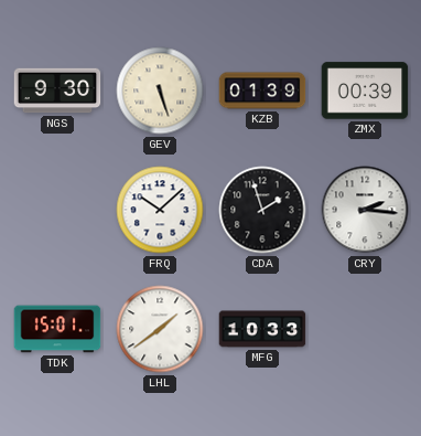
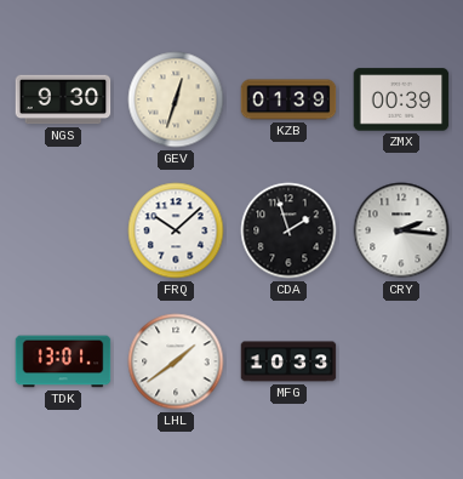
GEV: 5:27 -> 12:33 (176, 99)
TDK: 15:01 -> 13:01 (63, 361)
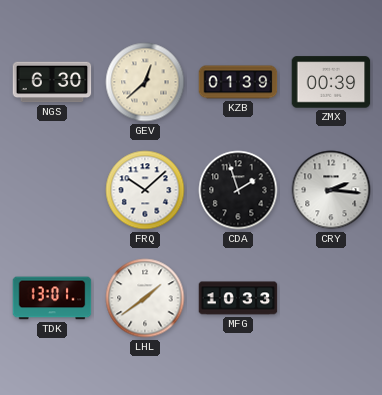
NGS: 9:30 -> 6:30 (52, 82)
GEV: 12:33 -> 12:38 (145, 82)
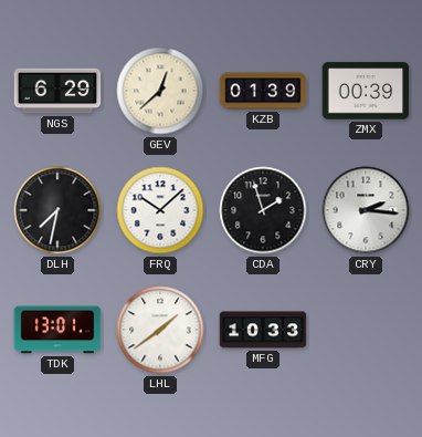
NGS: 6:30 -> 6:29 (57, 91)
DLH: none -> 7:32 (57, 210)
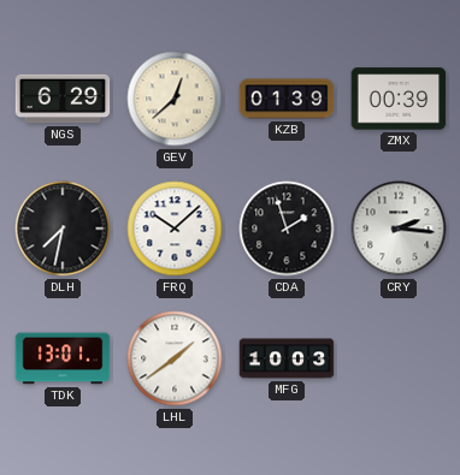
MFG: 10:33 -> 10:03 (287, 358)
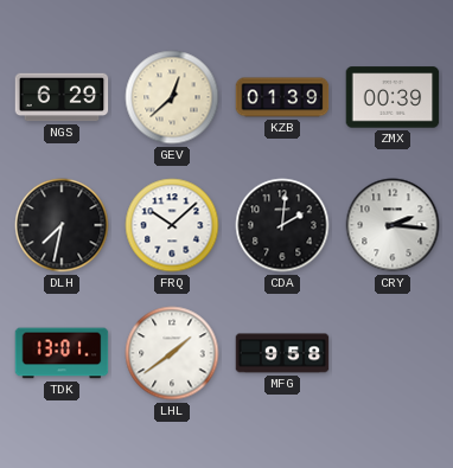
CDA: 1:57 -> 2:01 (282, 225)
MFG: 10:03 -> 9:58 (282, 353)
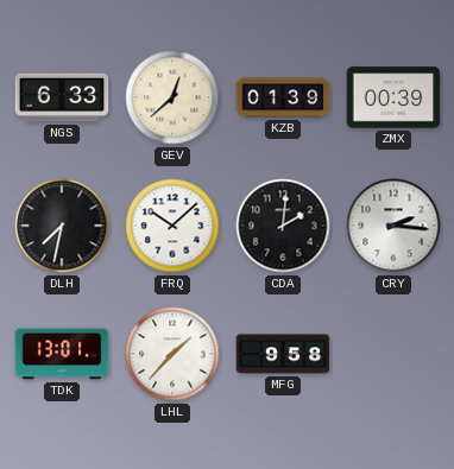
NGS: 6:29 -> 6:33 (62, 97)
LHL: 1:39 -> 1:37 (172, 354)
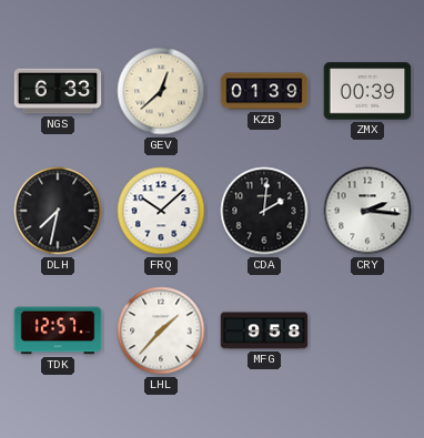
TDK: 13:01 -> 12:57 (58, 330)
